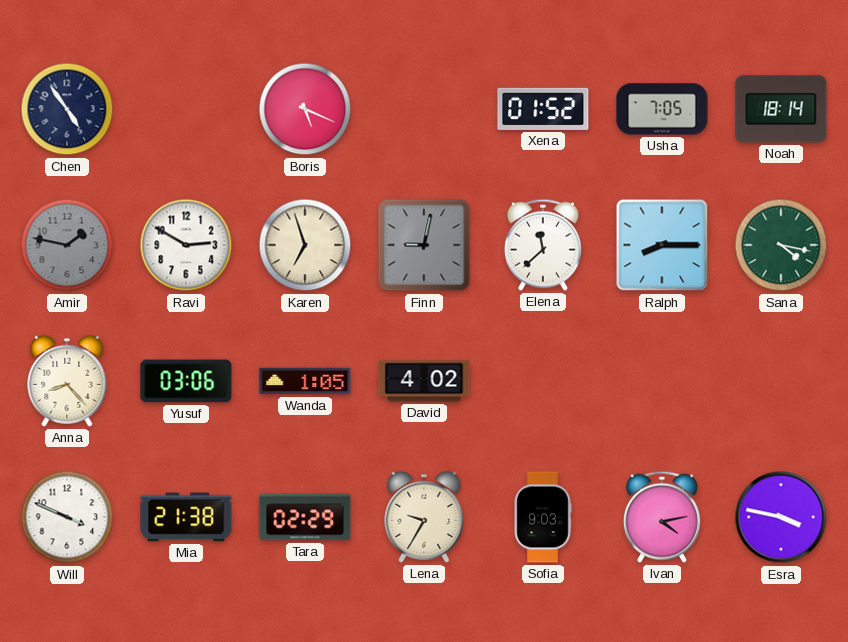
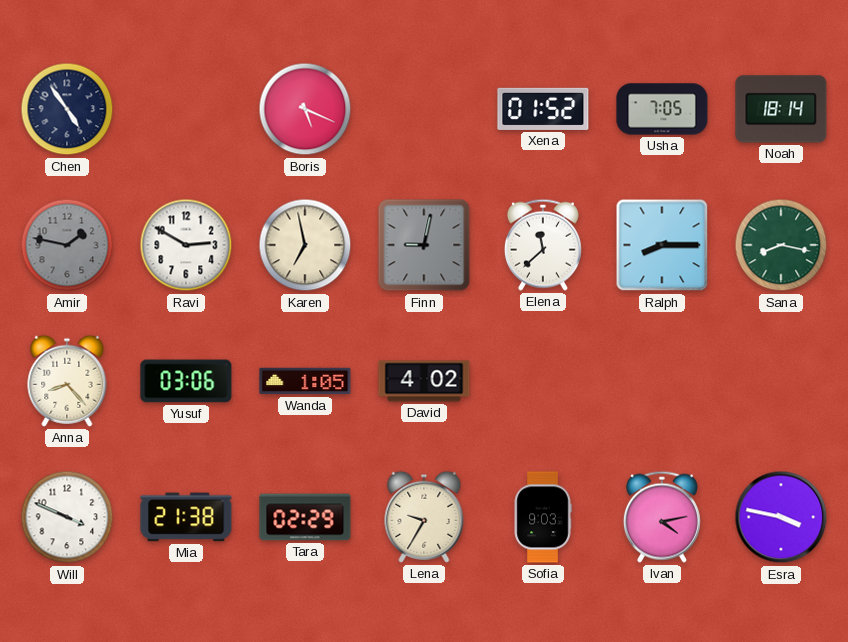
Karen: 6:57 -> 6:58 (305, 245)
Sana: 4:17 -> 8:17 (781, 245)
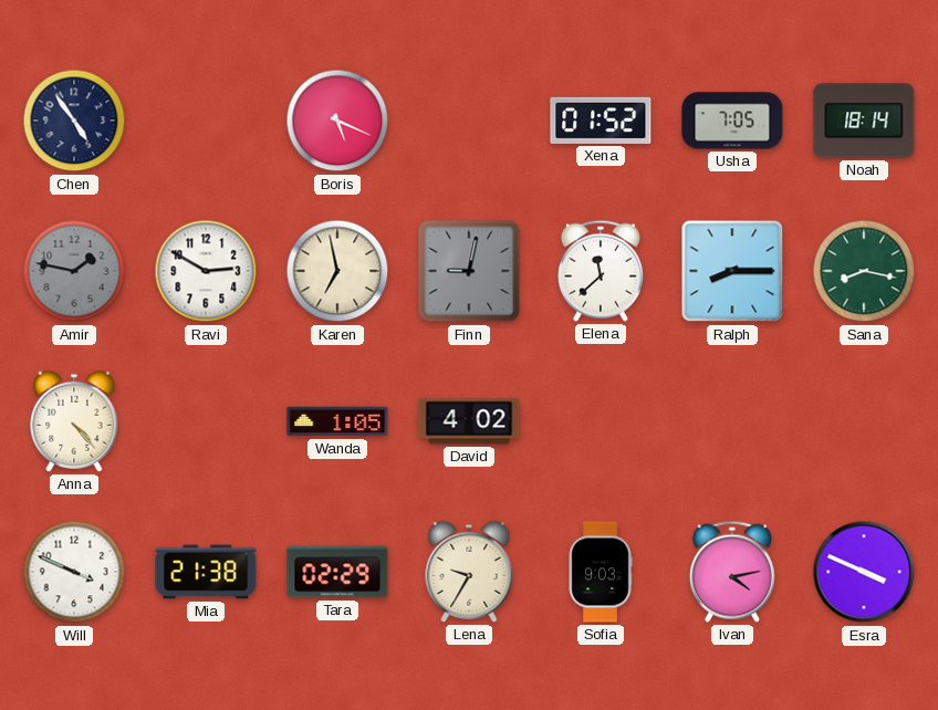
Anna: 8:23 -> 4:23 (74, 421)
Yusuf: 03:06 -> none (186, 381)
Esra: 3:47 -> 3:49 (864, 572)
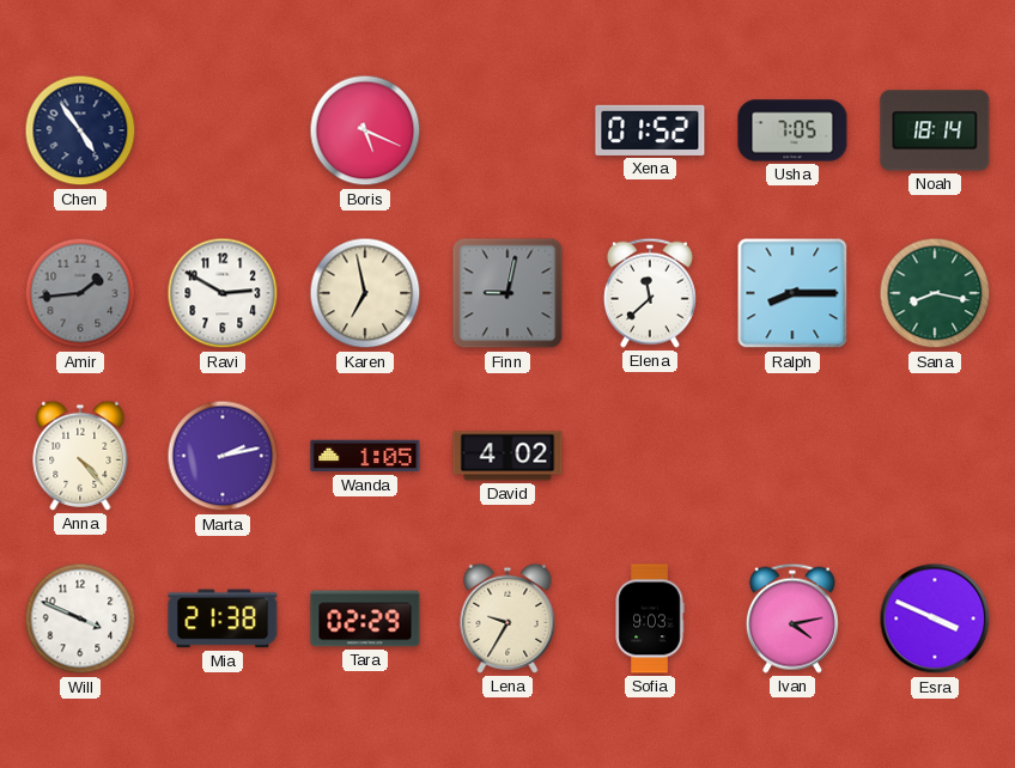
Amir: 1:47 -> 1:44 (80, 293)
Marta: none -> 2:13 (223, 456)
